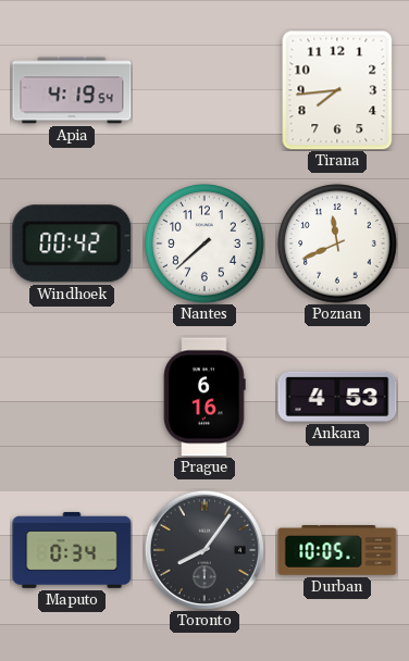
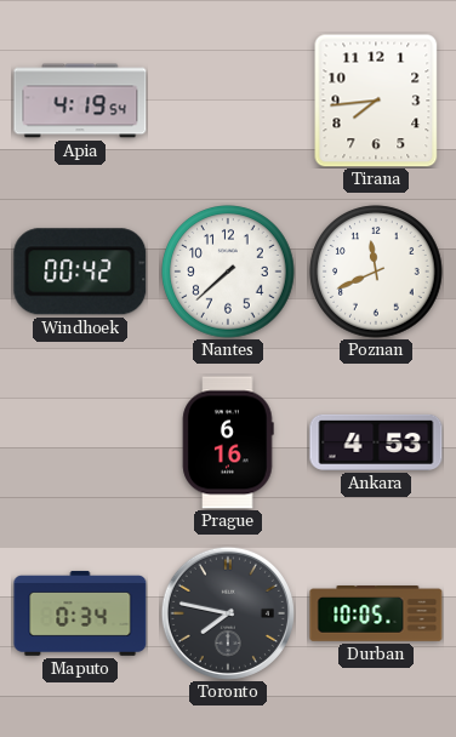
Toronto: 8:06 -> 7:47 (228, 613)
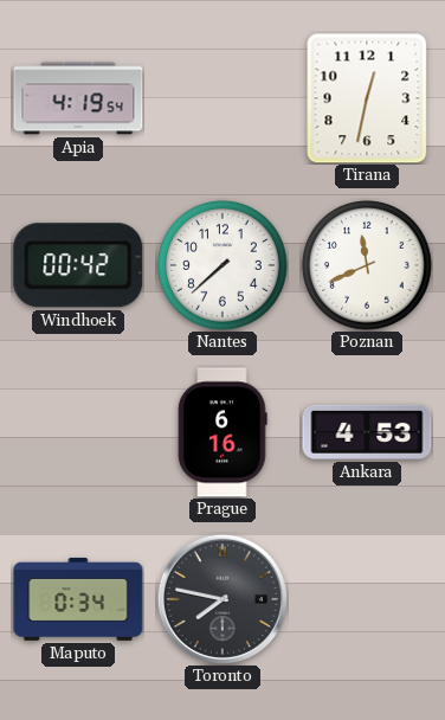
Tirana: 7:44 -> 12:32 (367, 98)
Durban: 10:05 -> none (376, 615)
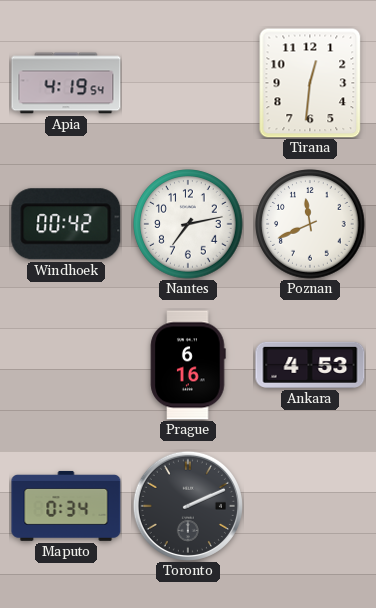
Tirana: 12:32 -> 12:31 (310, 83)
Nantes: 7:38 -> 7:13 (188, 224)
Toronto: 7:47 -> 2:11 (188, 506)
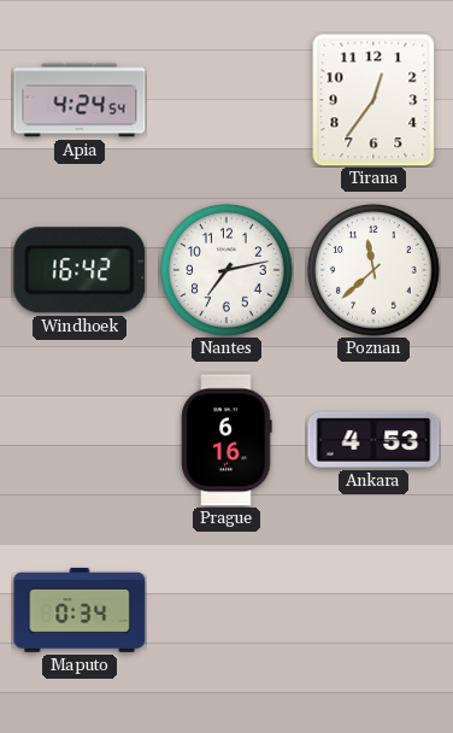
Apia: 4:19 -> 4:24 (80, 100)
Tirana: 12:31 -> 12:36 (373, 100)
Windhoek: 00:42 -> 16:42 (80, 270)
Poznan: 11:41 -> 11:38 (373, 270)
Toronto: 2:11 -> none (188, 506)
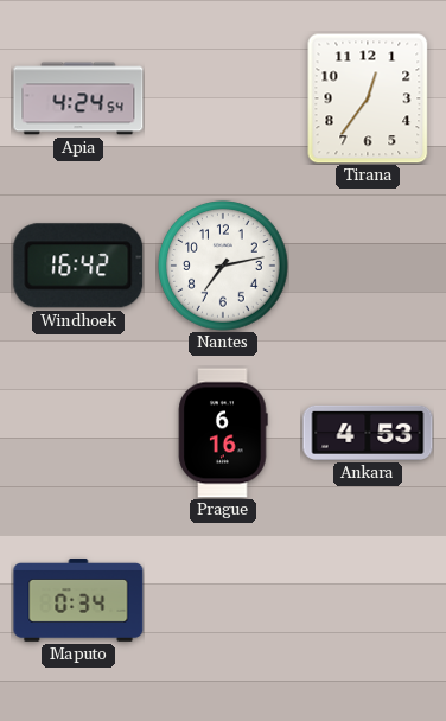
Poznan: 11:38 -> none (373, 270)
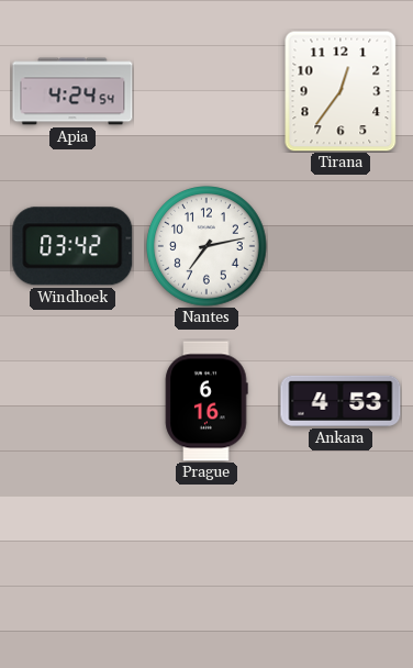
Windhoek: 16:42 -> 03:42 (72, 246)
Maputo: 0:34 -> none (78, 600)
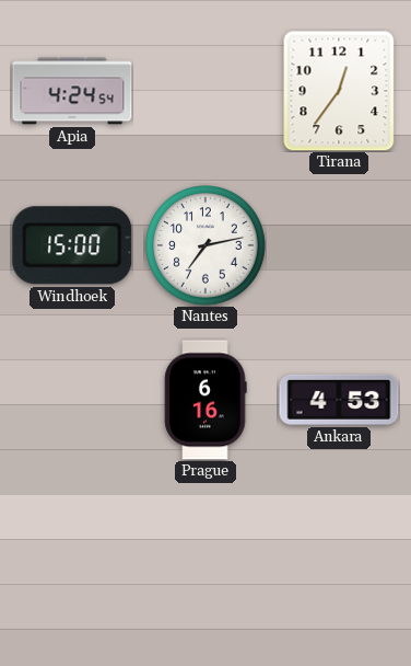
Windhoek: 03:42 -> 15:00 (72, 245)
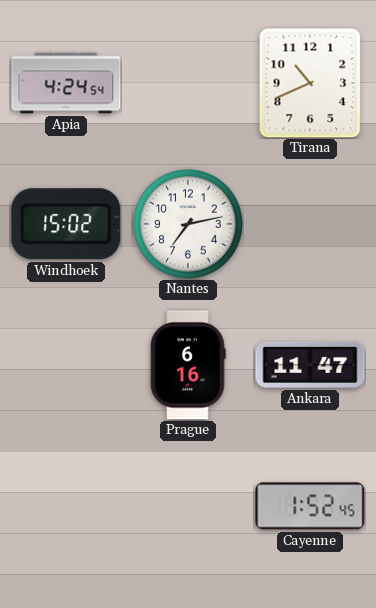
Tirana: 12:36 -> 10:41 (310, 83)
Windhoek: 15:00 -> 15:02 (66, 224)
Ankara: 4:53 -> 11:47 (310, 365)
Cayenne: none -> 1:52 (310, 506)
